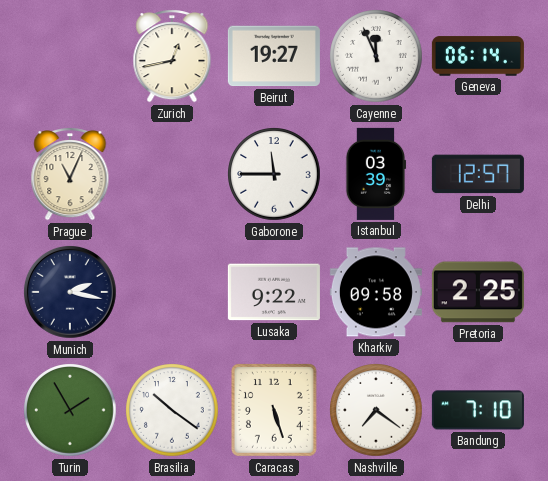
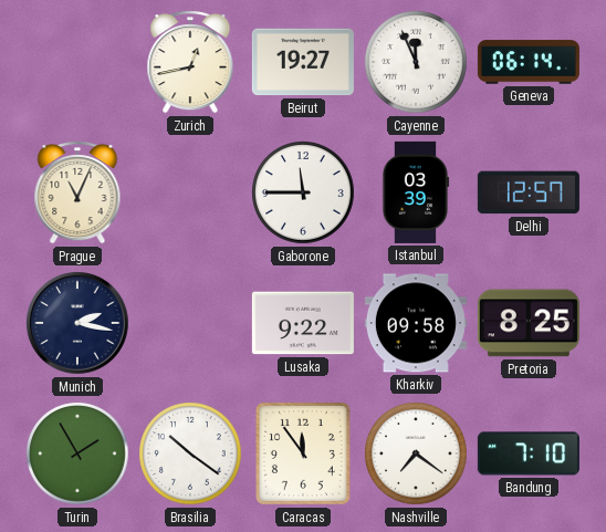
Pretoria: 2:25 -> 8:25 (529, 323)
Caracas: 5:27 -> 11:54 (303, 453)
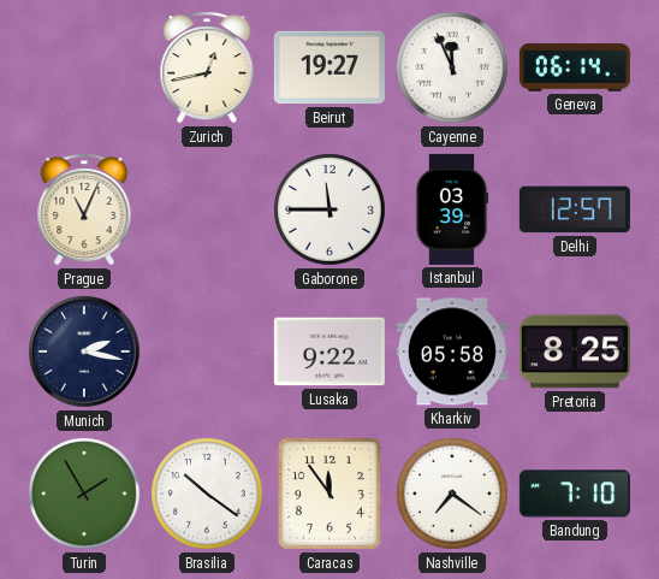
Kharkiv: 09:58 -> 05:58 (452, 351)
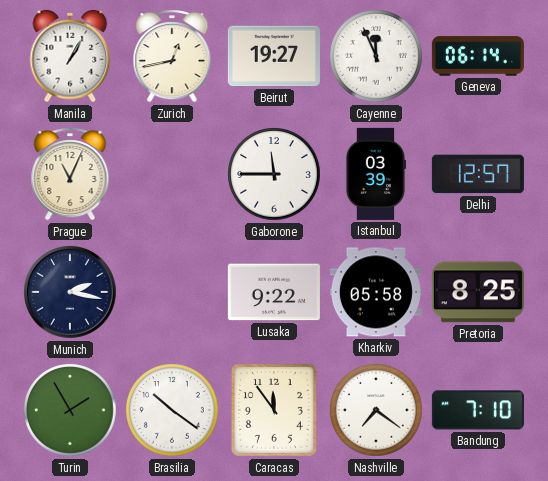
Manila: none -> 1:05 (70, 56)
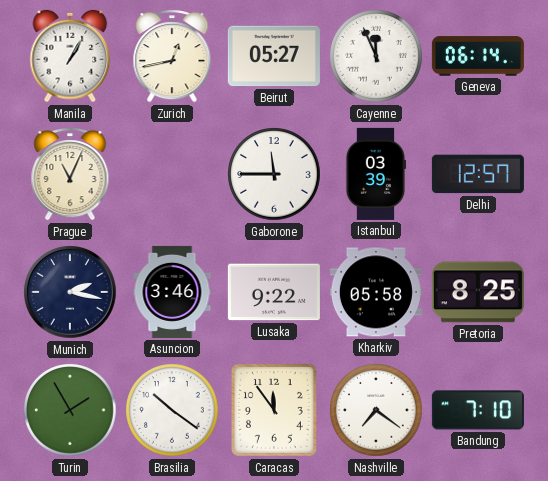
Beirut: 19:27 -> 05:27 (274, 56)
Asuncion: none -> 3:46 (172, 292)
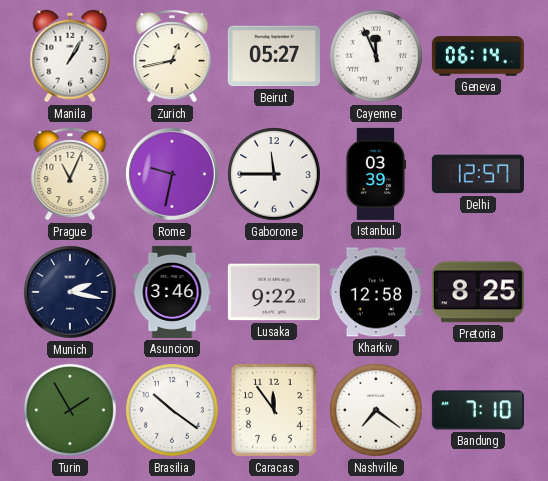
Rome: none -> 9:32 (172, 175)
Kharkiv: 05:58 -> 12:58 (376, 292)
